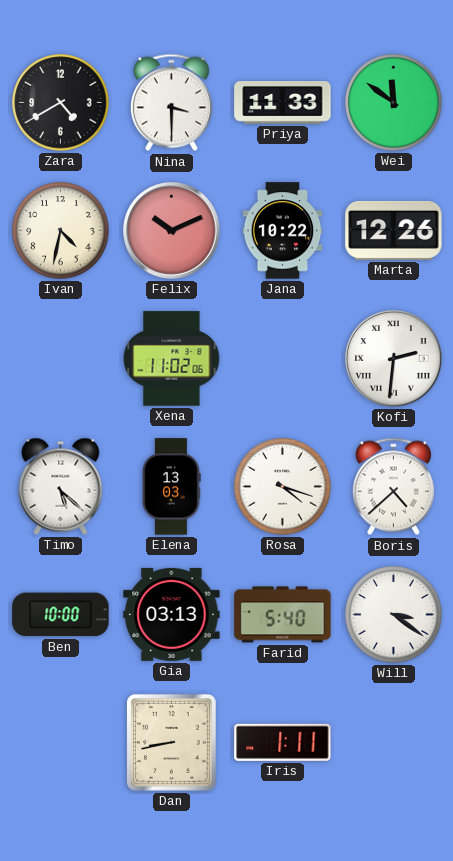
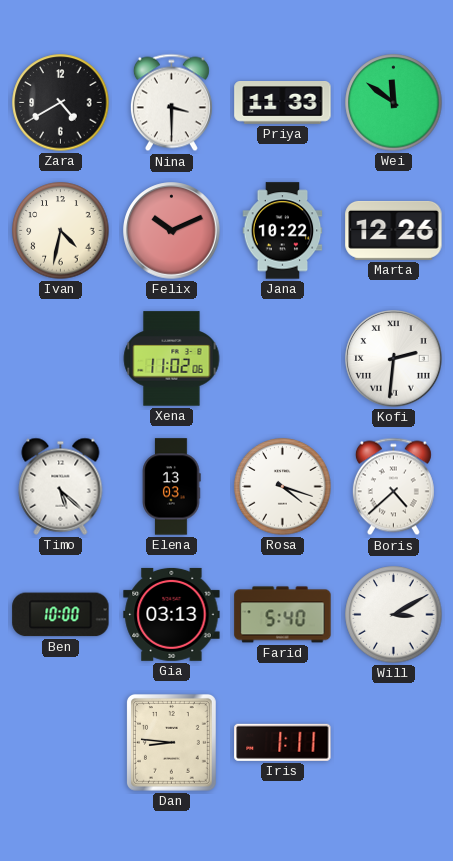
Will: 3:21 -> 3:10 (394, 615)
Dan: 8:43 -> 8:46 (171, 742)
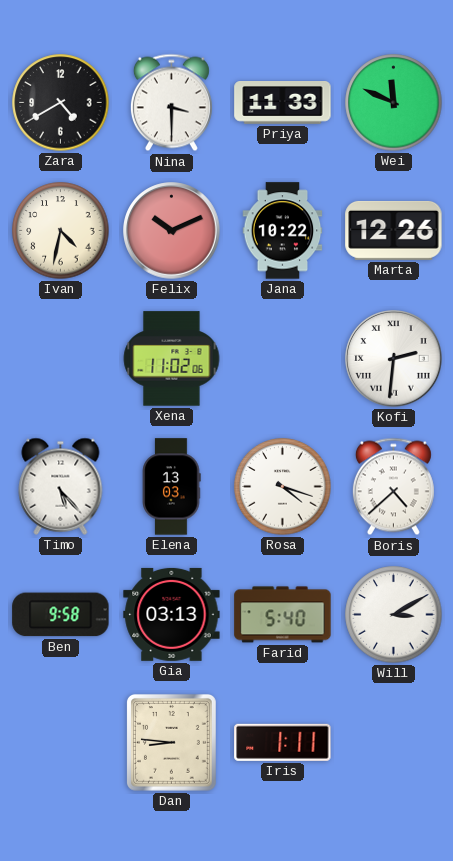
Wei: 11:51 -> 11:49 (394, 103)
Timo: 5:22 -> 5:23 (61, 486)
Ben: 10:00 -> 9:58 (61, 615)
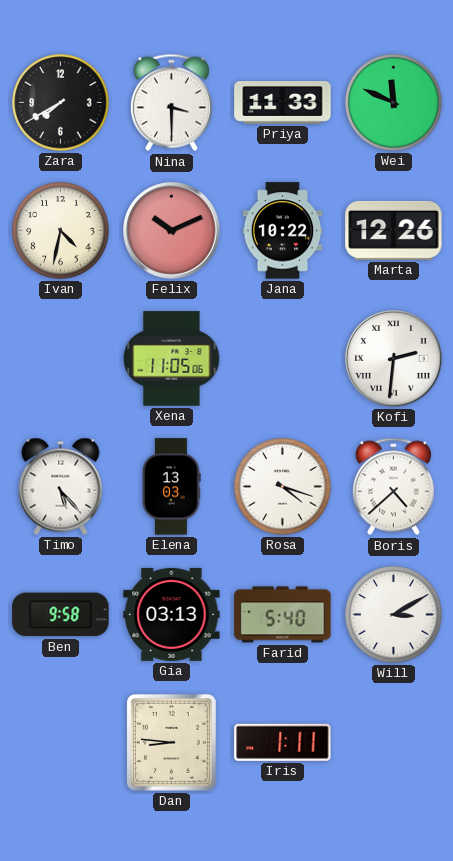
Zara: 4:40 -> 7:40 (61, 103)
Xena: 11:02 -> 11:05 (172, 359)
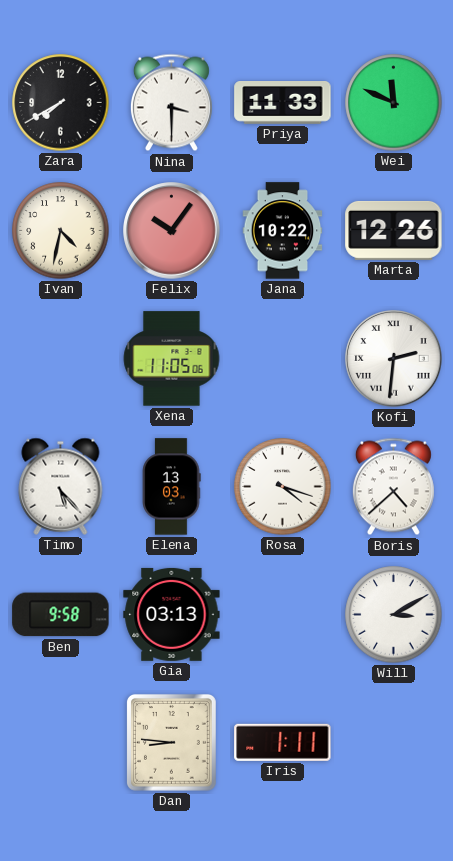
Felix: 10:11 -> 10:06 (172, 231)
Farid: 5:40 -> none (283, 615)
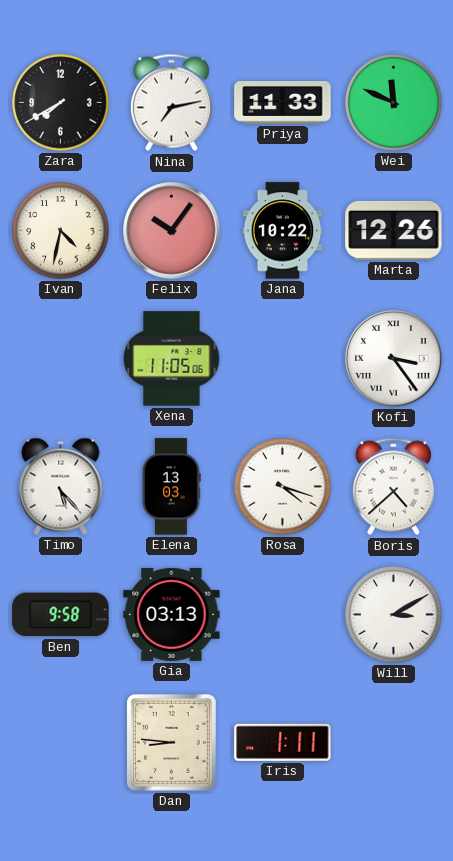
Nina: 3:30 -> 7:13 (171, 103)
Kofi: 2:31 -> 3:24 (394, 359)
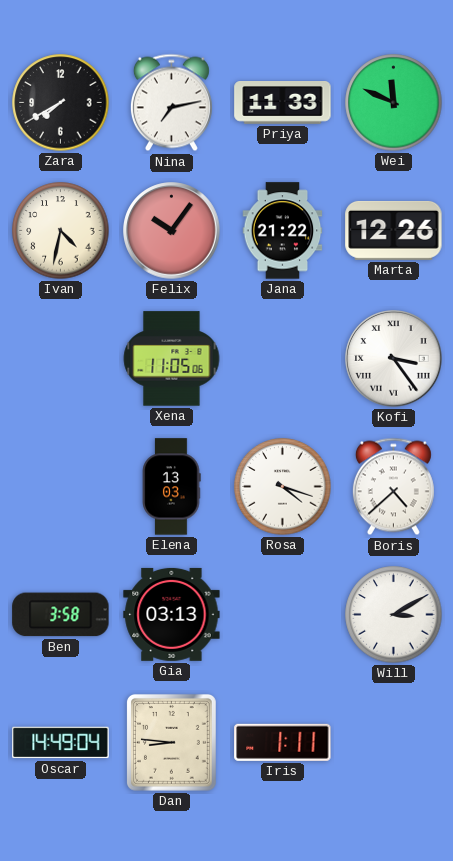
Jana: 10:22 -> 21:22 (283, 231)
Timo: 5:23 -> none (61, 486)
Ben: 9:58 -> 3:58 (61, 615)
Oscar: none -> 14:49 (61, 743)
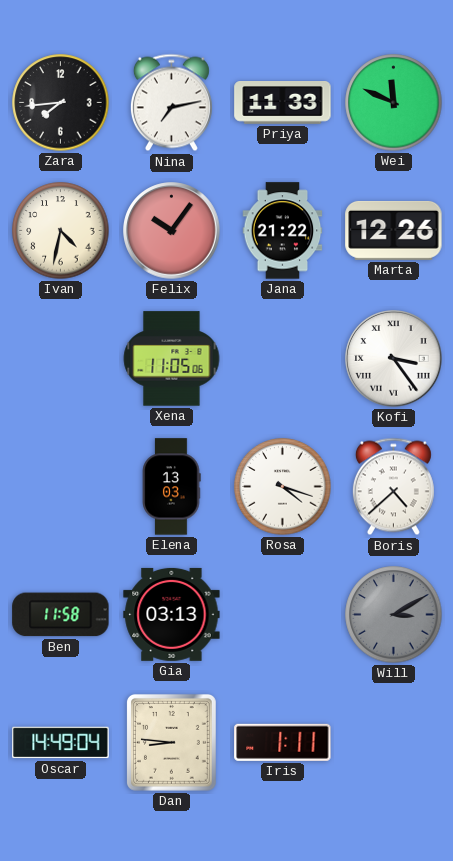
Zara: 7:40 -> 7:44 (61, 103)
Ben: 3:58 -> 11:58 (61, 615)
Will dial: white -> grey (394, 615)
